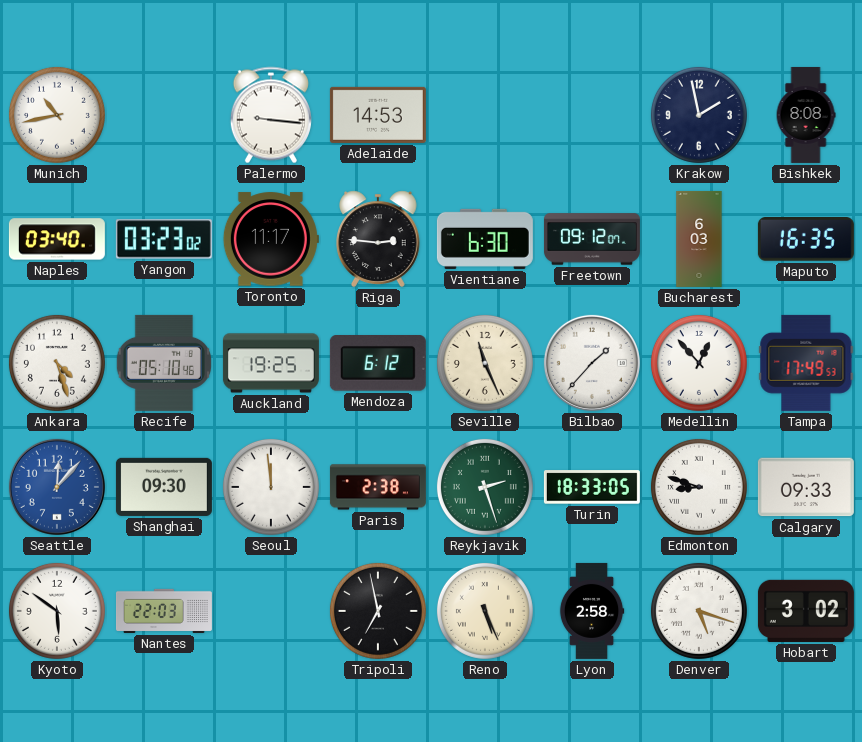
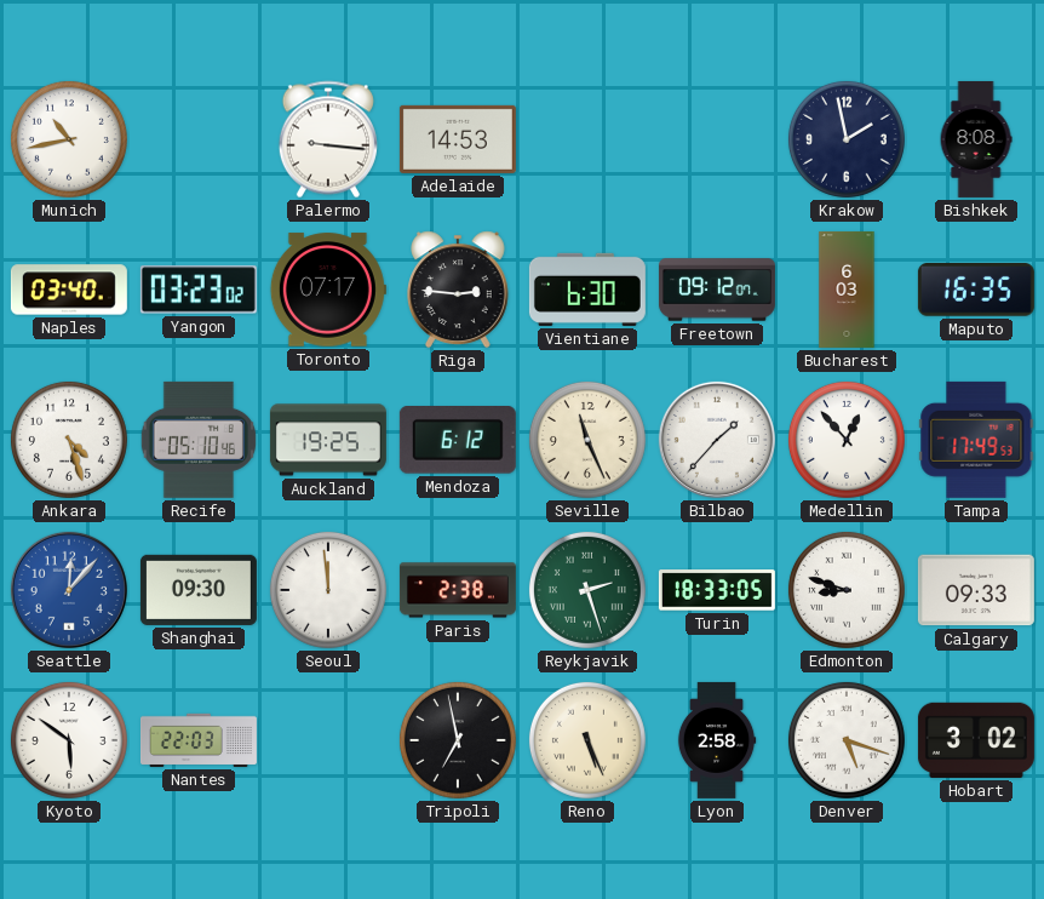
Toronto: 11:17 -> 07:17 (328, 290)
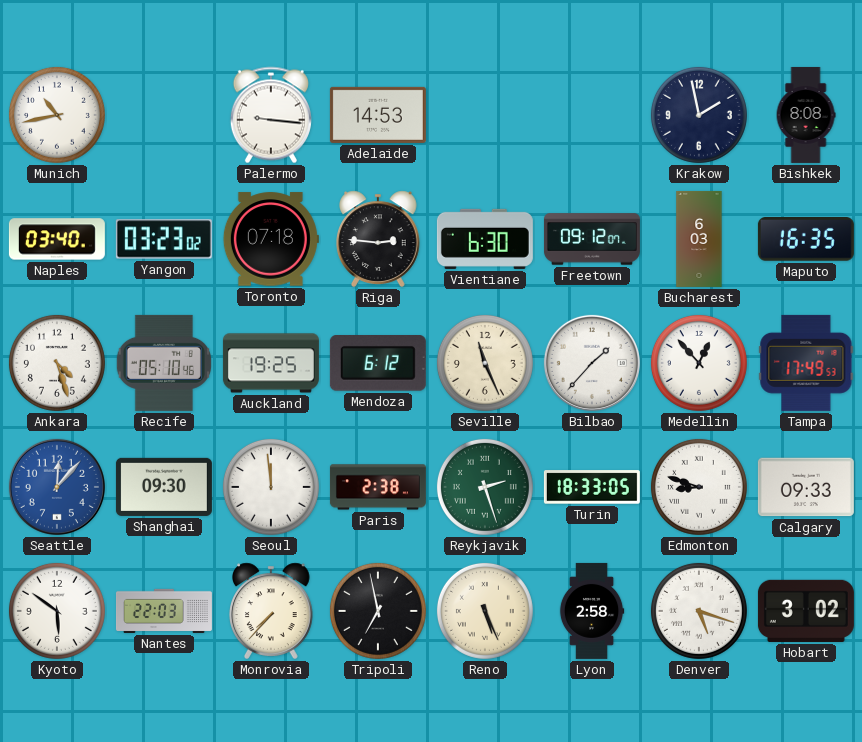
Toronto: 07:17 -> 07:18 (271, 239)
Monrovia: none -> 7:37 (272, 611)
